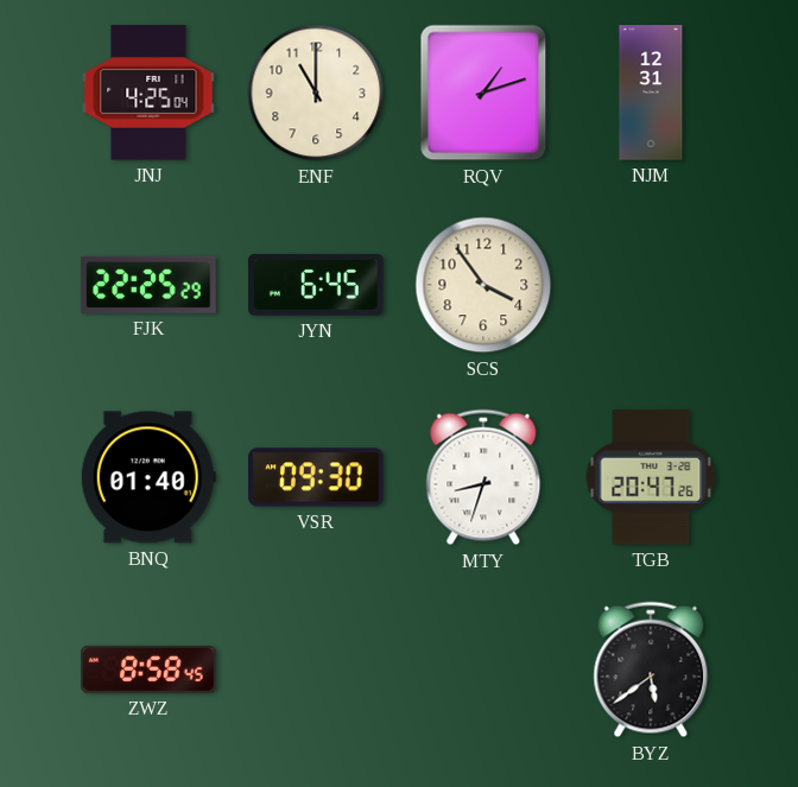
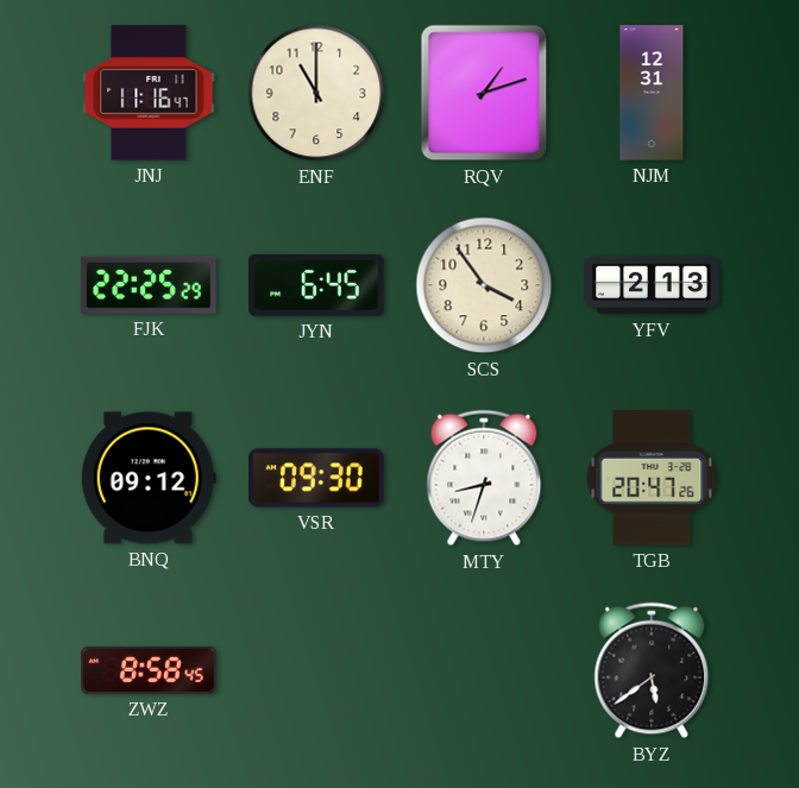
JNJ: 4:25 -> 11:16 (149, 93)
YFV: none -> 2:13 (652, 285)
BNQ: 01:40 -> 09:12 (149, 478)
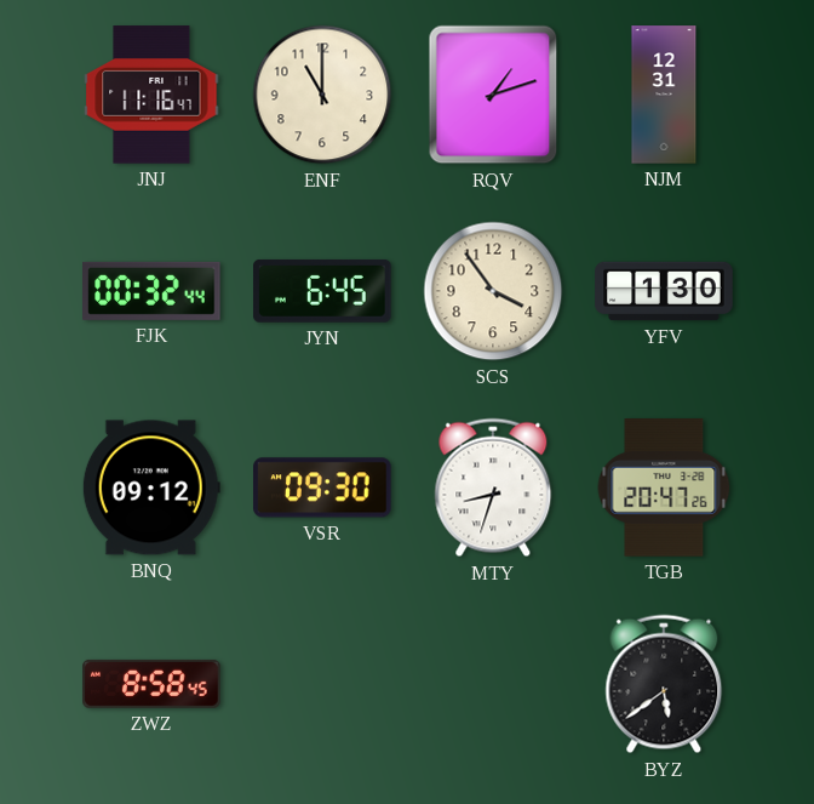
FJK: 22:25 -> 00:32 (151, 291)
YFV: 2:13 -> 1:30 (664, 291)
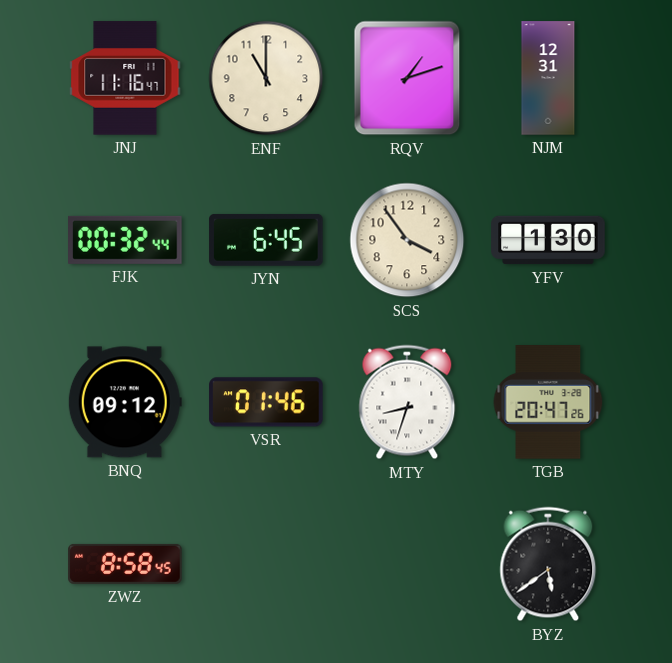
VSR: 09:30 -> 01:46 (266, 402)
